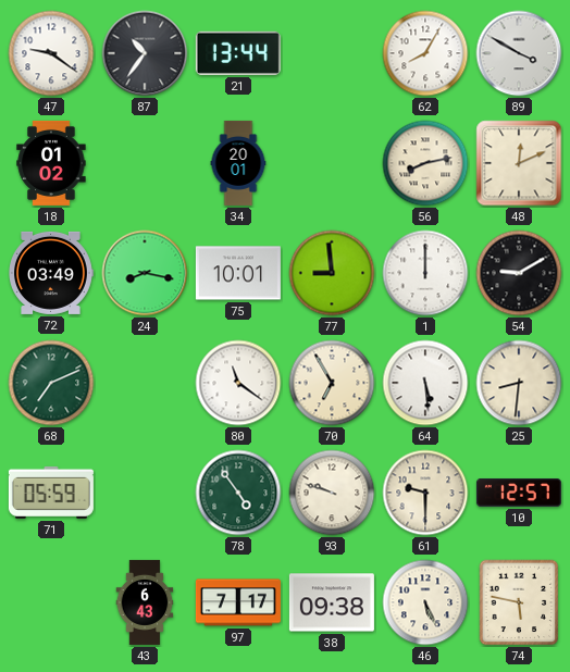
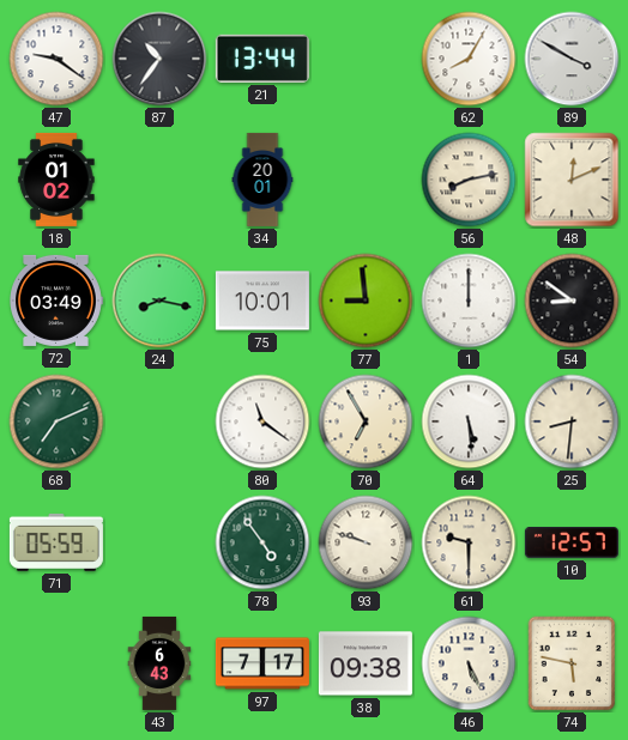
54: 9:10 -> 8:51 (572, 301)
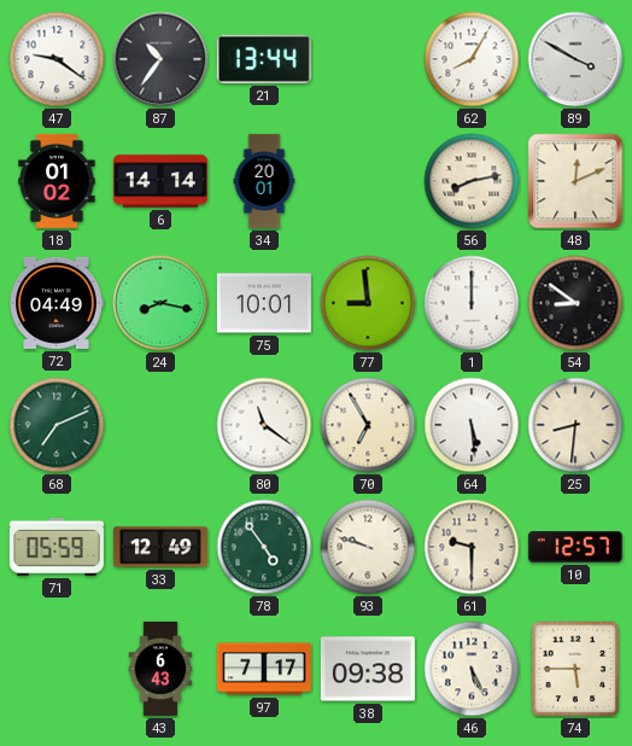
6: none -> 14:14 (160, 181)
72: 03:49 -> 04:49 (57, 303)
33: none -> 12:49 (160, 547)
74: 5:47 -> 5:45 (575, 669)
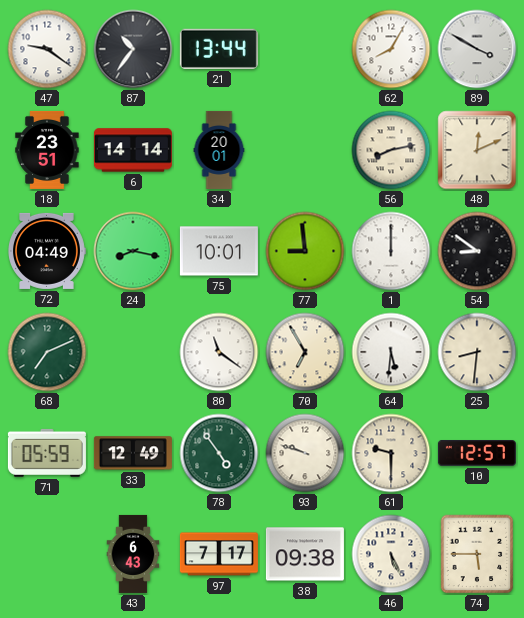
18: 01:02 -> 23:51 (47, 150)
64: 5:29 -> 5:31 (391, 352)
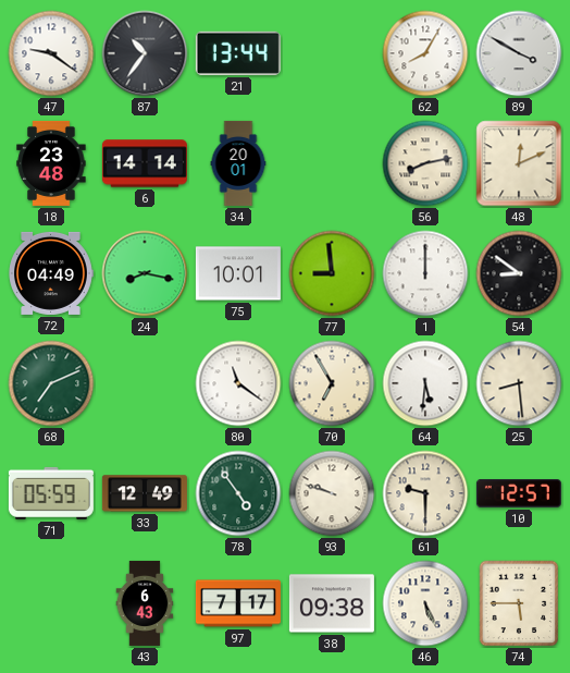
18: 23:51 -> 23:48 (51, 163)
25: 8:31 -> 8:29 (519, 383)
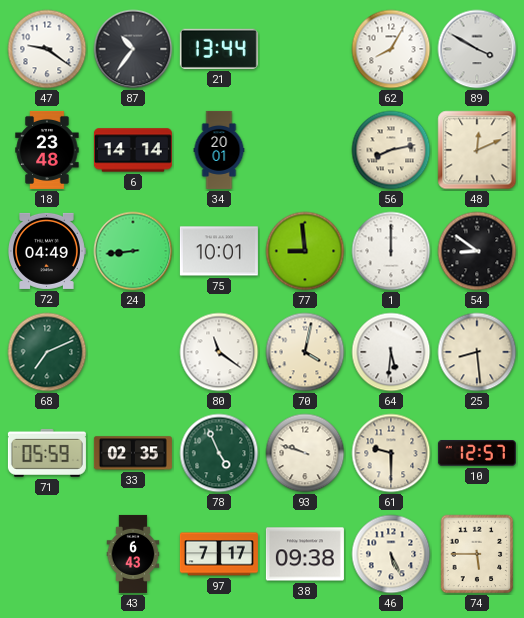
24: 8:17 -> 8:44 (133, 251)
70: 6:55 -> 4:02 (305, 352)
33: 12:49 -> 02:35 (133, 453)
78: 4:54 -> 4:56 (219, 453)
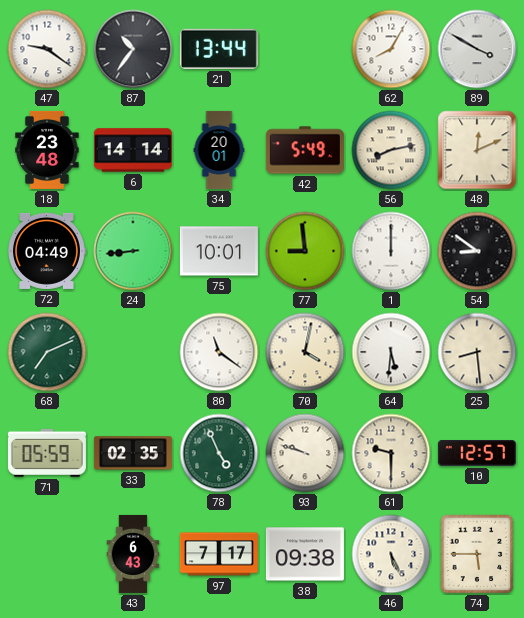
42: none -> 5:49 (305, 150)
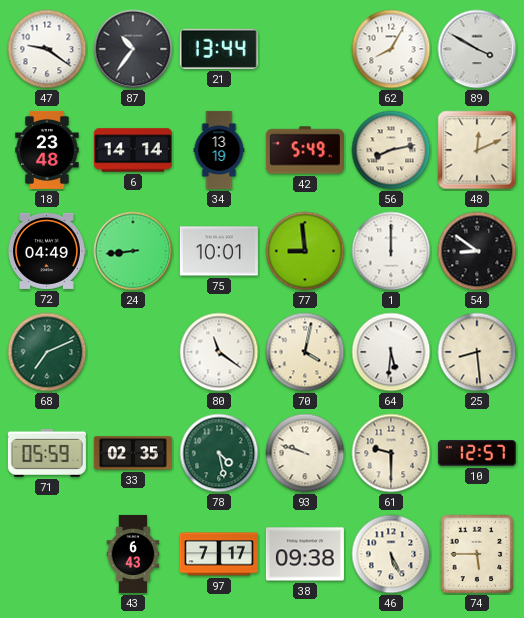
34: 20:01 -> 13:19 (219, 150)
78: 4:56 -> 4:28 (219, 453)
